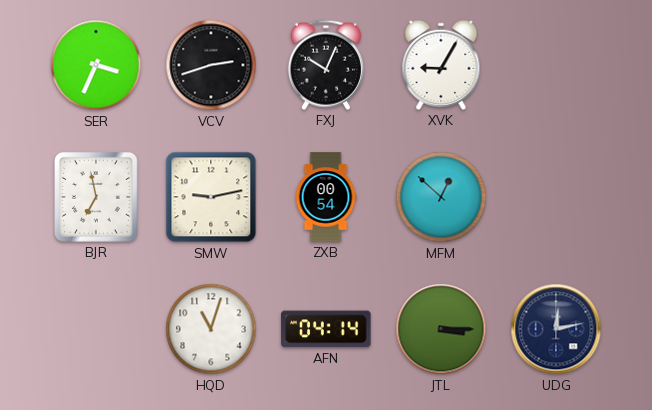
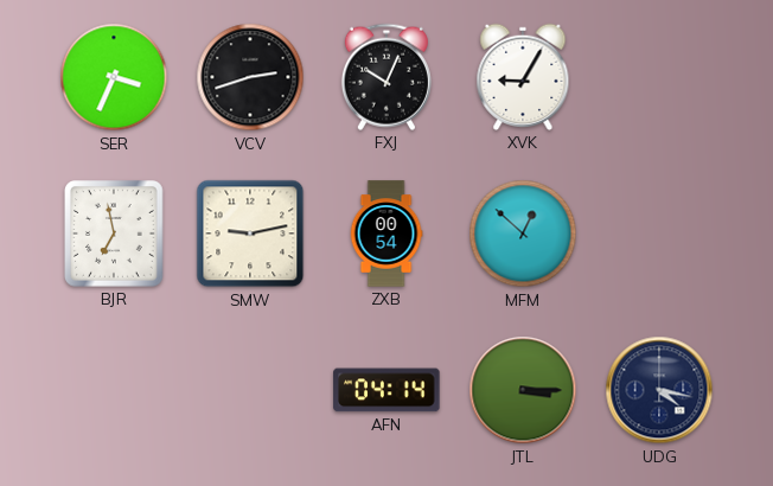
HQD: 11:03 -> none (211, 329)
UDG: 12:13 -> 4:17 (659, 390)
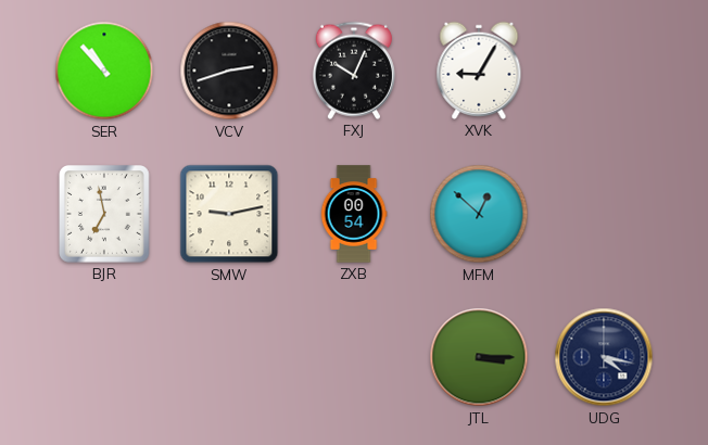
SER: 3:34 -> 10:53 (104, 71)
AFN: 04:14 -> none (386, 390)
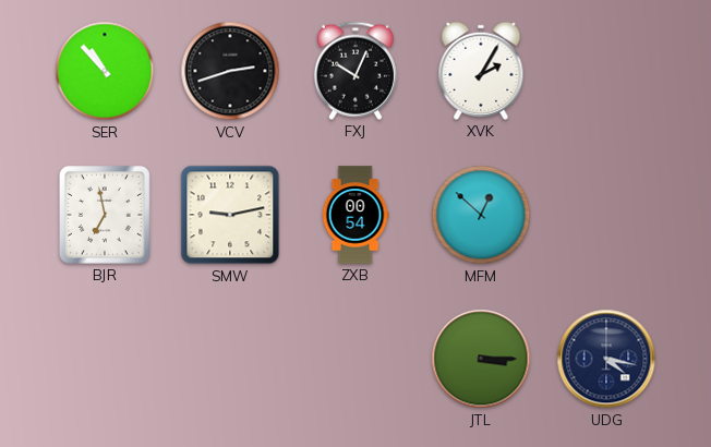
XVK: 9:05 -> 2:05 (481, 71)
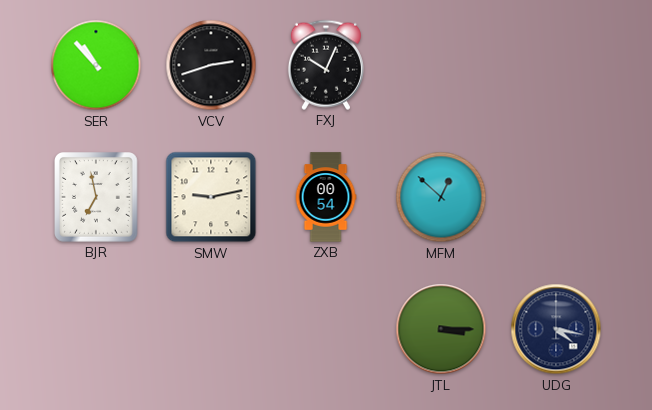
XVK: 2:05 -> none (481, 71)
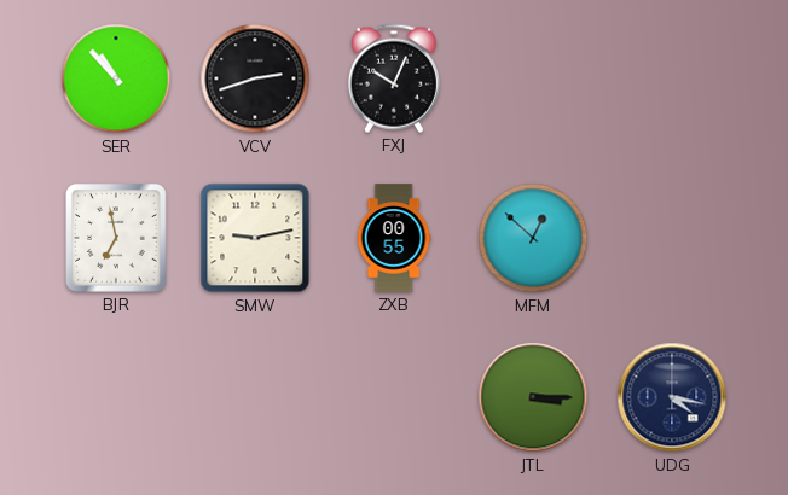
ZXB: 00:54 -> 00:55 (394, 238)
